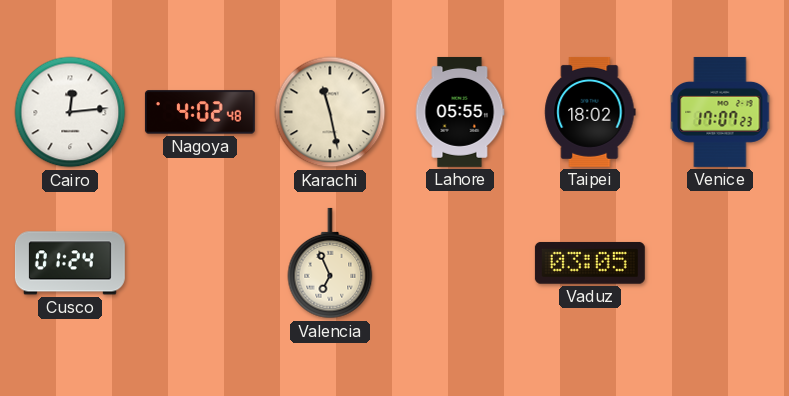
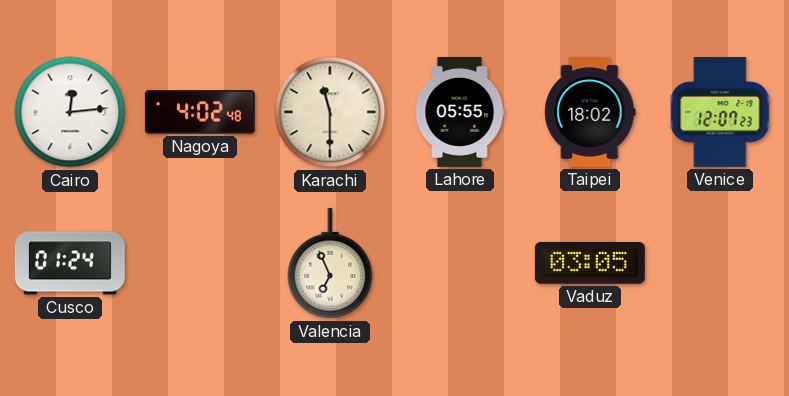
Karachi: 11:28 -> 11:30 (330, 112)
Venice: 17:07 -> 12:07 (720, 112)
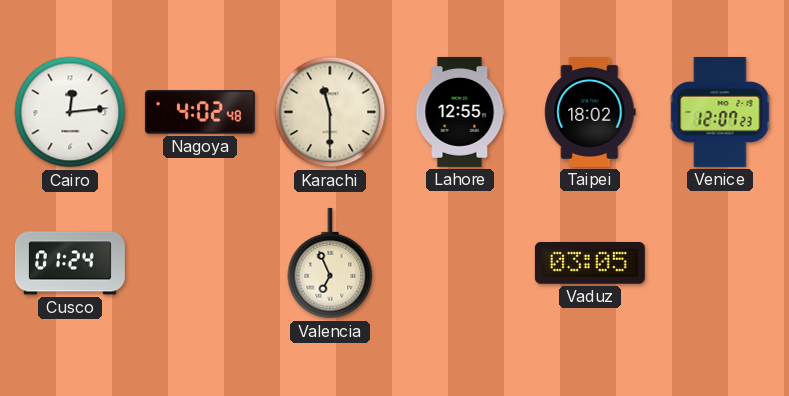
Lahore: 05:55 -> 12:55 (460, 112)
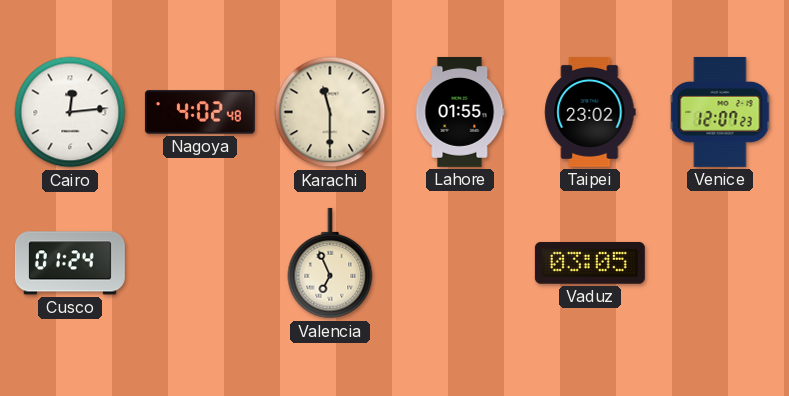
Lahore: 12:55 -> 01:55 (460, 112)
Taipei: 18:02 -> 23:02 (590, 112)
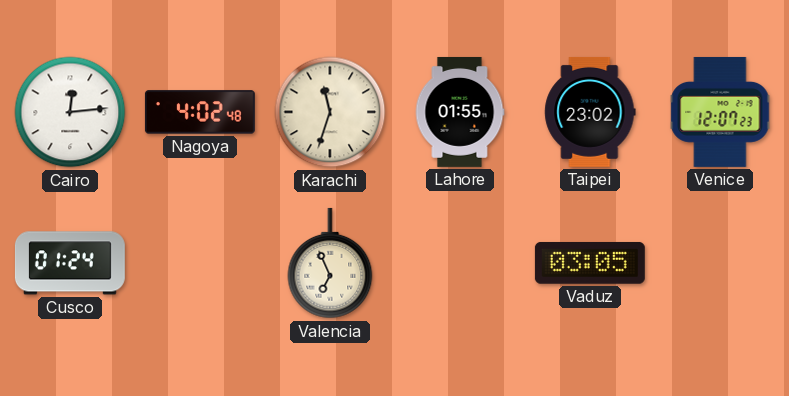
Karachi: 11:30 -> 11:33 (330, 112)
